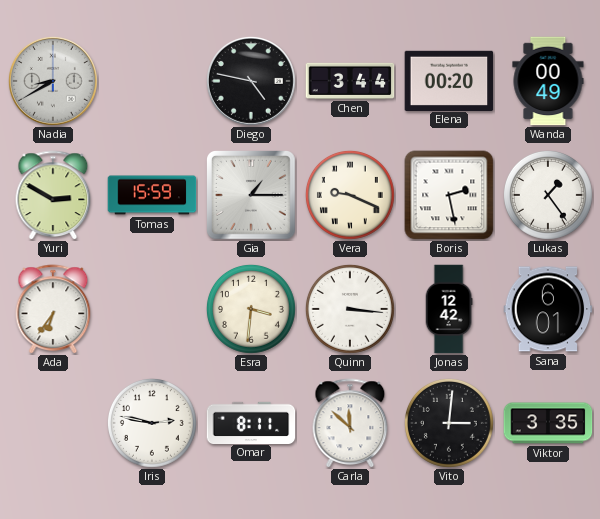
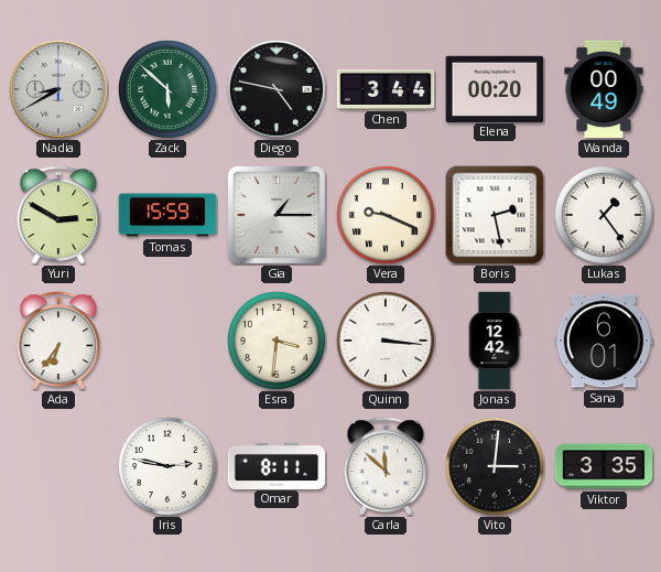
Zack: none -> 5:52 (167, 89)
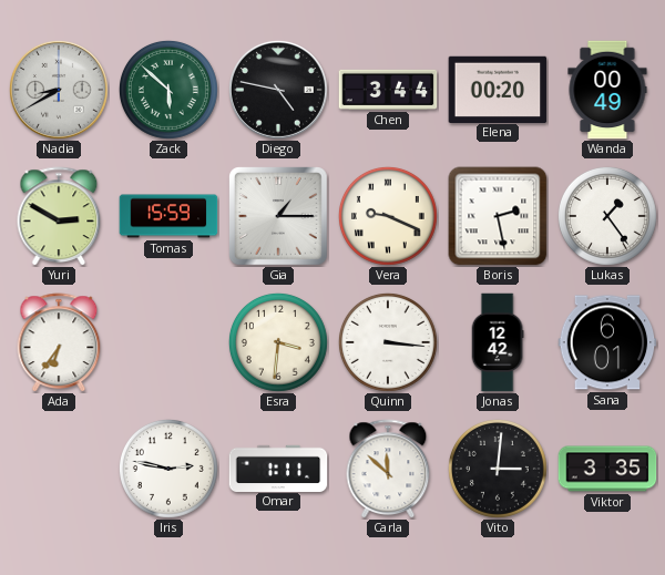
Omar: 8:11 -> 1:11 (278, 468)
